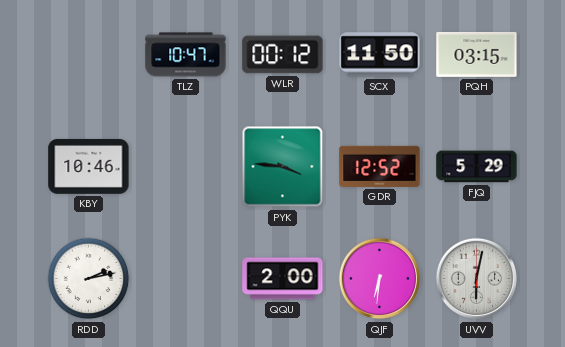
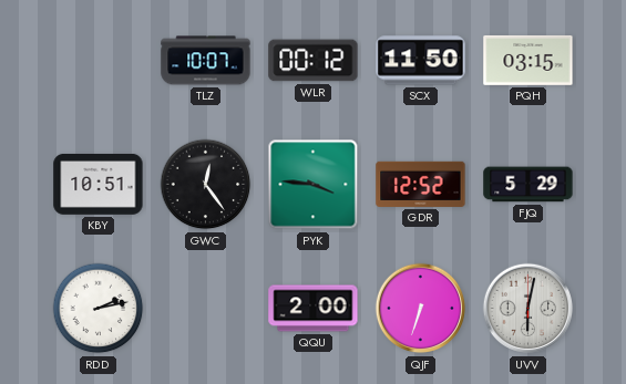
TLZ: 10:47 -> 10:07 (206, 61)
KBY: 10:46 -> 10:51 (99, 184)
GWC: none -> 12:24 (206, 185)
QJF: 6:31 -> 6:33 (421, 309)
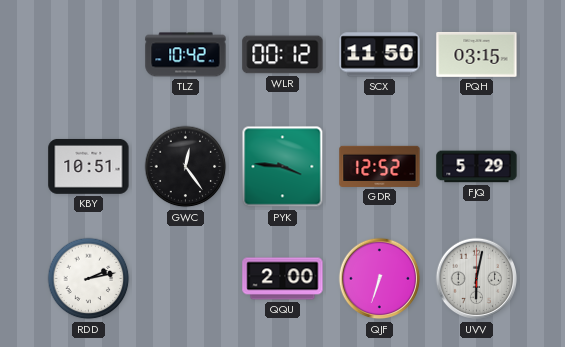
TLZ: 10:07 -> 10:42 (186, 55)
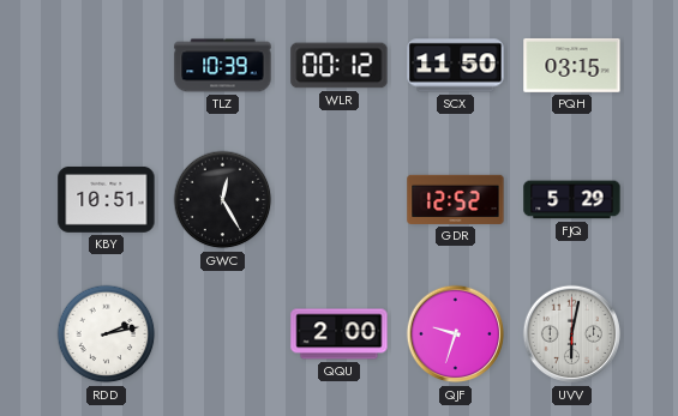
TLZ: 10:42 -> 10:39 (223, 66)
GWC: 12:24 -> 12:25 (223, 200)
PYK: 3:46 -> none (283, 167)
QJF: 6:33 -> 9:33 (456, 334)
